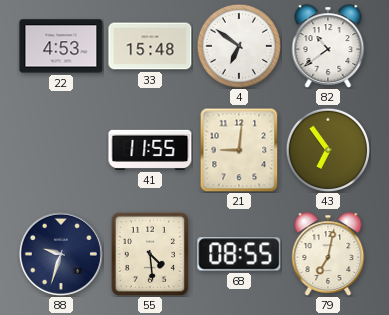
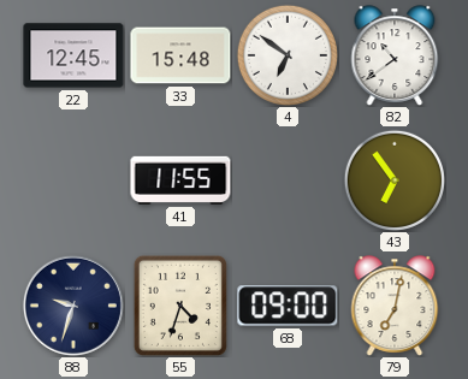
22: 4:53 -> 12:45 (73, 55)
21: 9:01 -> none (239, 150)
55: 4:29 -> 4:33 (180, 306)
68: 08:55 -> 09:00 (288, 306)
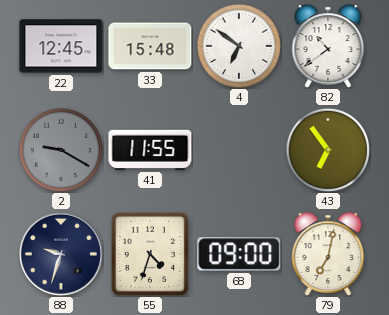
2: none -> 9:20 (61, 150)
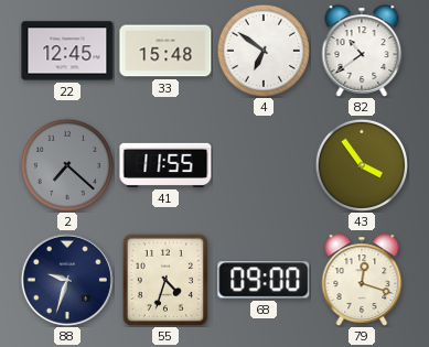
2: 9:20 -> 7:22 (67, 165)
43: 6:54 -> 3:54 (362, 165)
79: 7:02 -> 12:18 (362, 280)
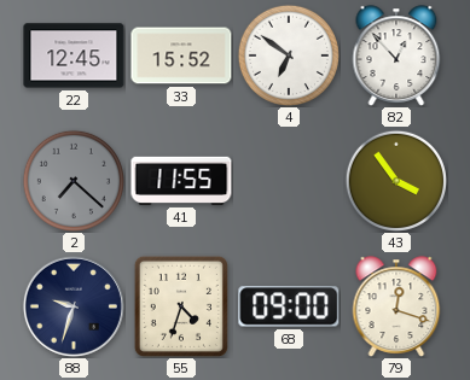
33: 15:48 -> 15:52 (181, 55)
82: 10:39 -> 12:53 (396, 55)
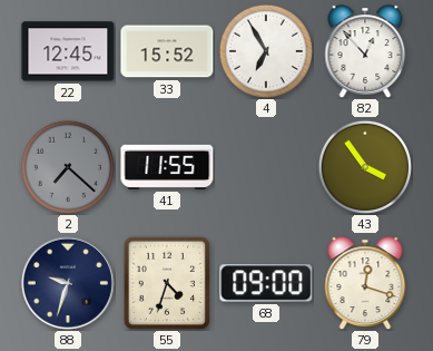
4: 6:51 -> 6:55 (266, 51)
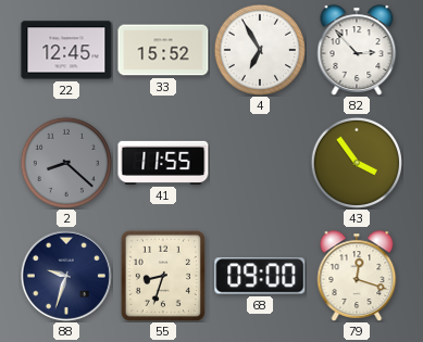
82: 12:53 -> 2:53 (357, 50)
2: 7:22 -> 8:22 (66, 163)
55: 4:33 -> 8:33 (163, 276)
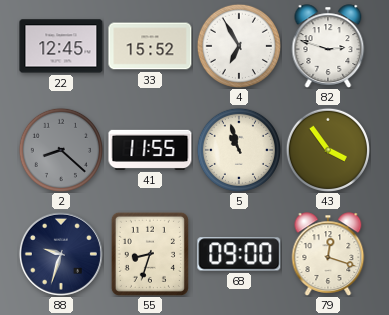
82: 2:53 -> 2:48 (328, 46)
5: none -> 10:57 (239, 150)
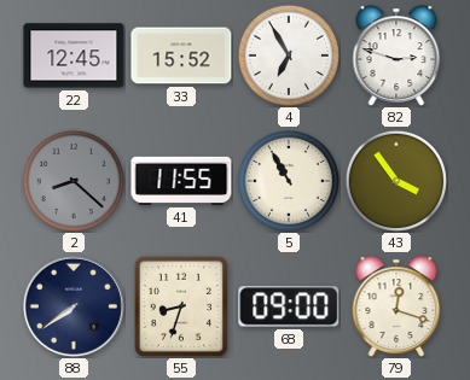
5: 10:57 -> 10:55 (289, 181)
88: 9:33 -> 7:39 (74, 306)
